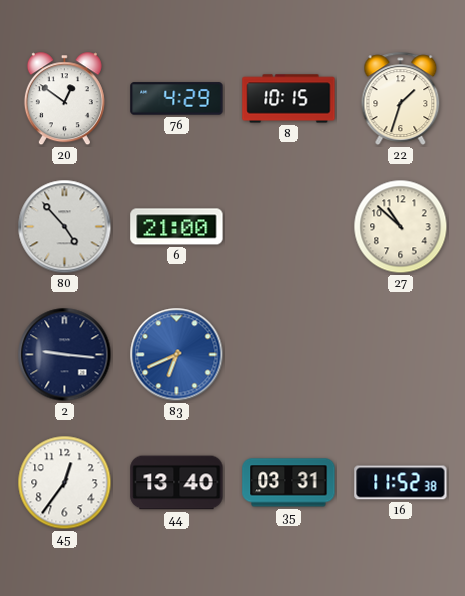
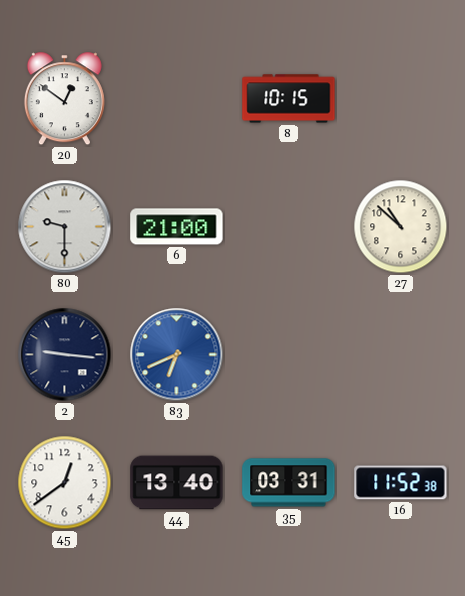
76: 4:29 -> none (177, 99)
22: 1:33 -> none (401, 98)
80: 4:53 -> 9:30 (65, 227)
45: 12:36 -> 12:39 (65, 483)
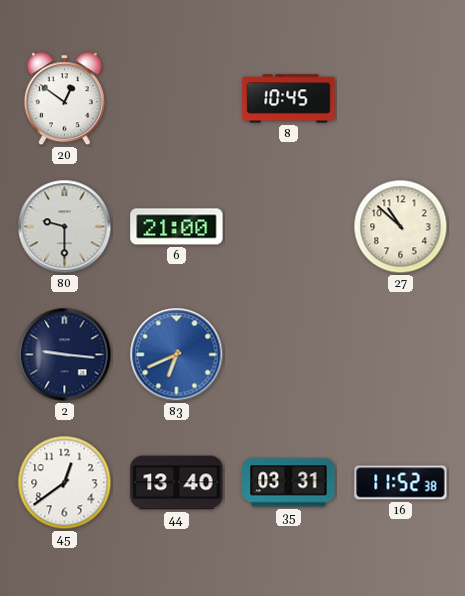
8: 10:15 -> 10:45 (289, 99)
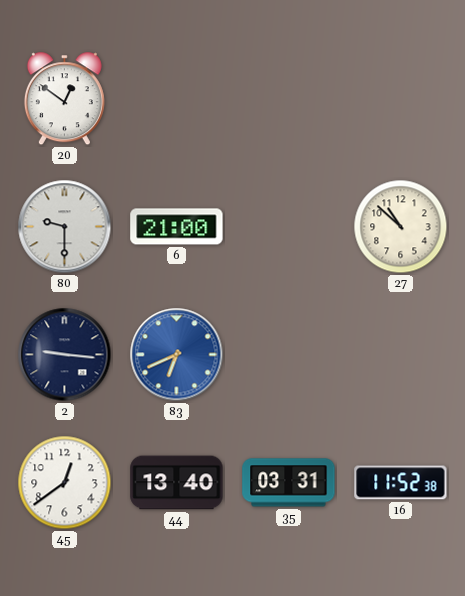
8: 10:45 -> none (289, 99)
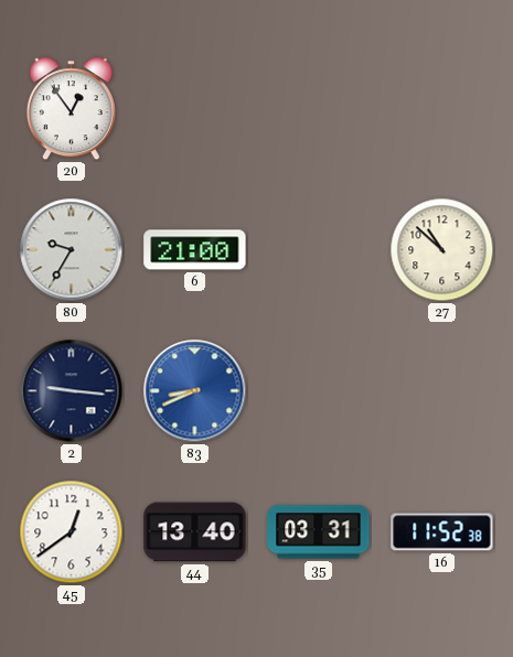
20: 12:51 -> 12:54 (71, 109)
80: 9:30 -> 9:35 (72, 250)
83: 6:41 -> 8:41 (195, 391)
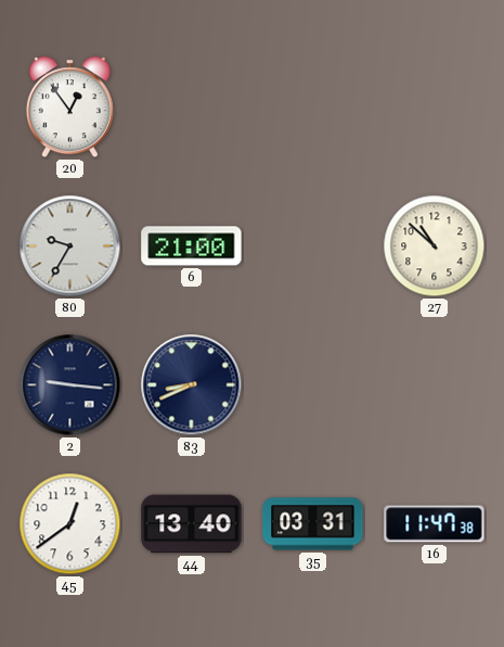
83 dial: blue -> navy (192, 385)
16: 11:52 -> 11:47 (435, 524)
